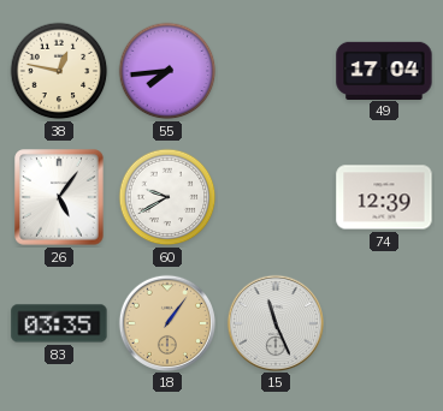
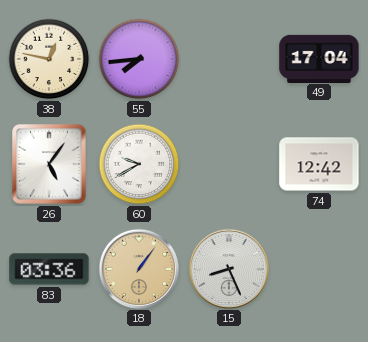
74: 12:39 -> 12:42 (319, 164)
83: 03:35 -> 03:36 (49, 269)
15: 11:26 -> 8:26 (228, 268)
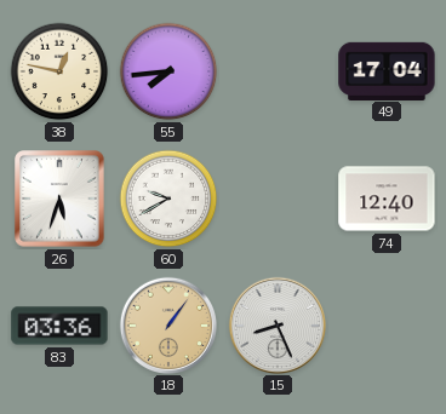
26: 5:06 -> 5:33 (59, 199)
74: 12:42 -> 12:40 (387, 199)
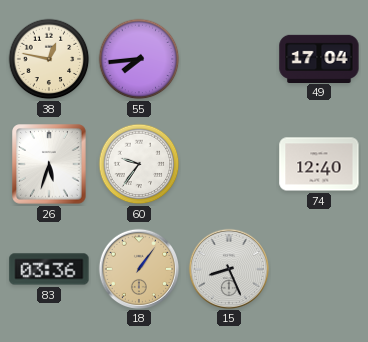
60: 9:40 -> 9:36 (139, 164)
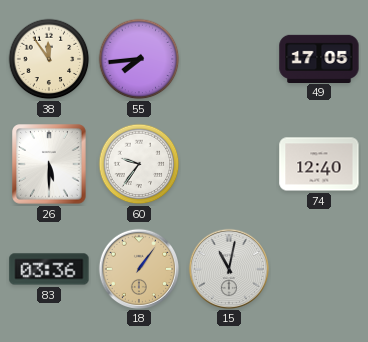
38: 12:47 -> 11:54 (49, 59)
49: 17:04 -> 17:05 (319, 58)
26: 5:33 -> 5:30 (49, 164)
15: 8:26 -> 11:02 (228, 268)
